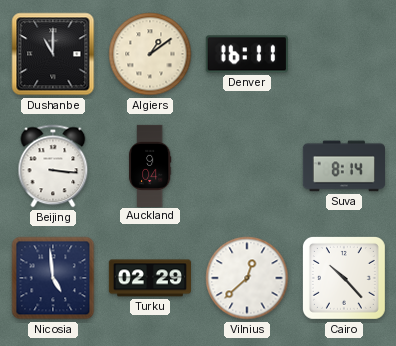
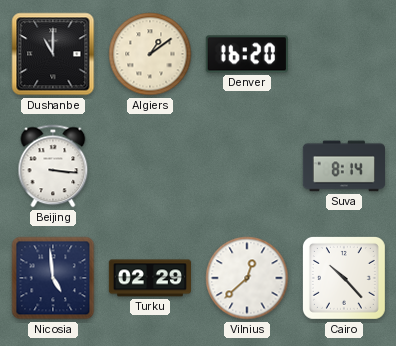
Denver: 16:11 -> 16:20 (247, 54)
Auckland: 9:04 -> none (150, 165)
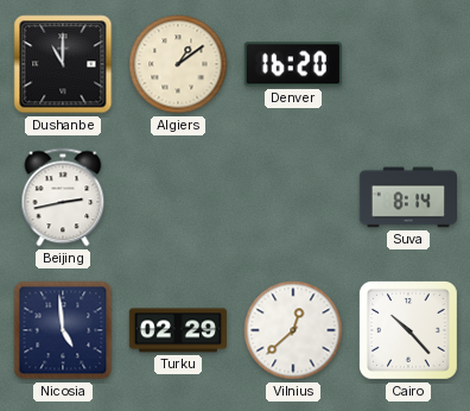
Beijing: 3:16 -> 2:43 (63, 197)
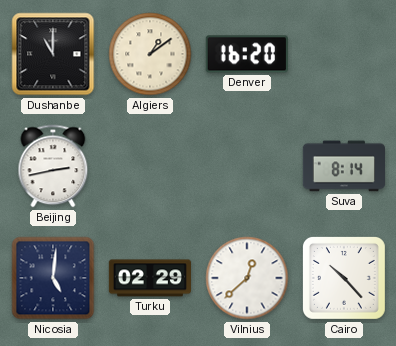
Nicosia: 4:59 -> 5:01 (53, 278)
